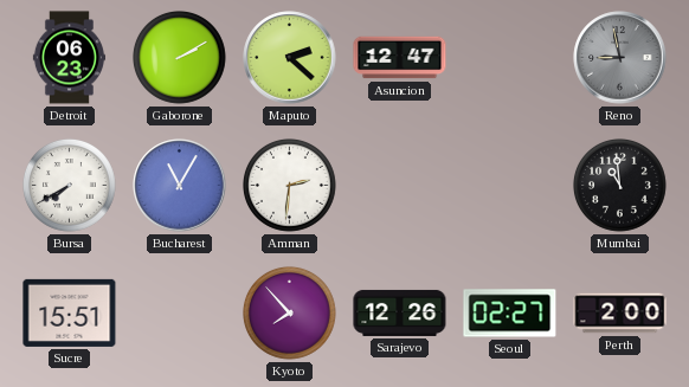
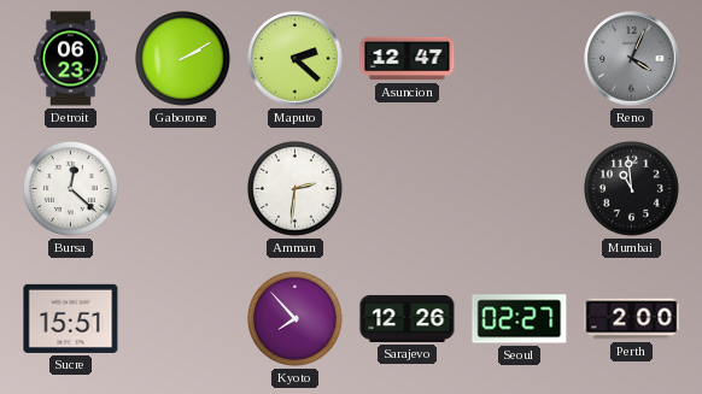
Reno: 8:58 -> 4:04 (632, 59)
Bursa: 7:40 -> 12:22 (71, 189)
Bucharest: 11:05 -> none (180, 186)
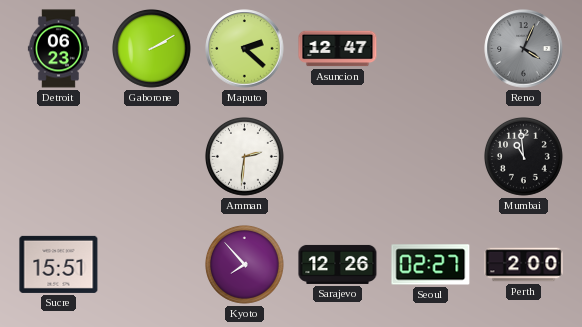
Bursa: 12:22 -> none (71, 189)
